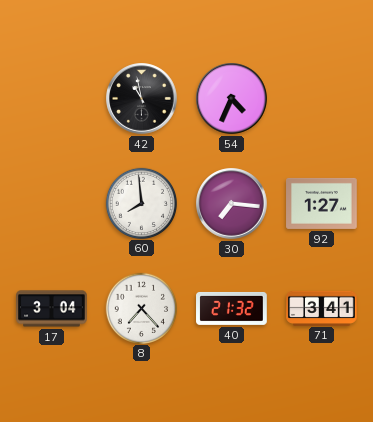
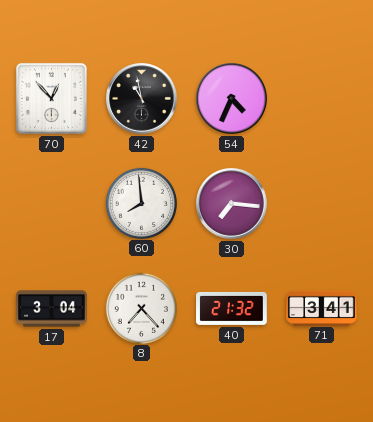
70: none -> 12:53 (51, 98)
92: 1:27 -> none (322, 203)
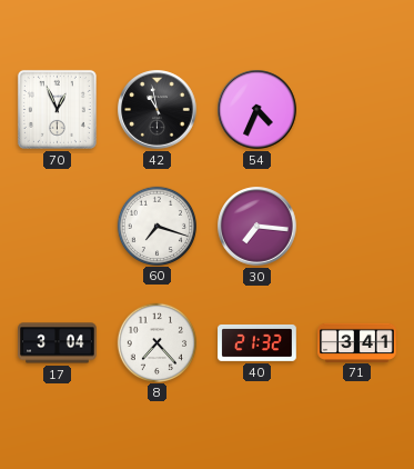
70: 12:53 -> 12:56 (57, 109)
60: 7:59 -> 7:18 (156, 226)
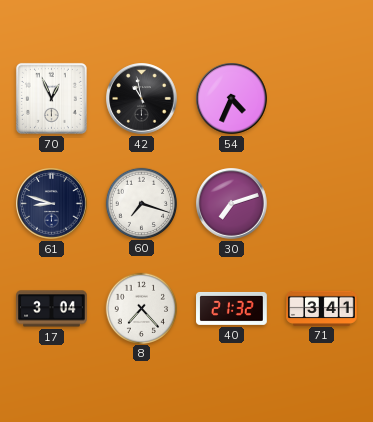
61: none -> 8:48 (52, 204)
30: 7:16 -> 7:12 (232, 204)
